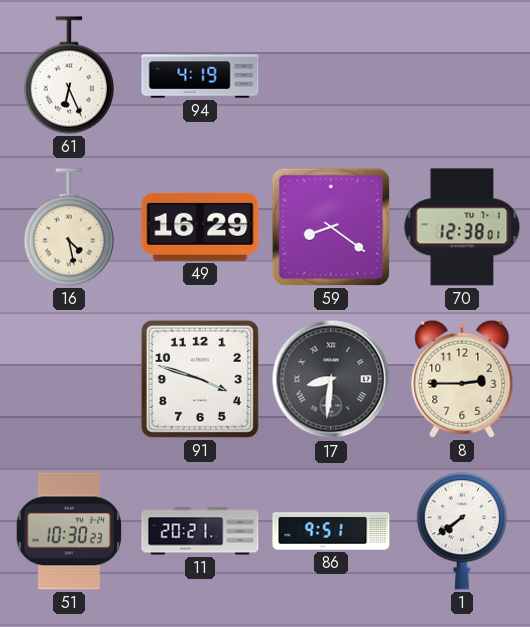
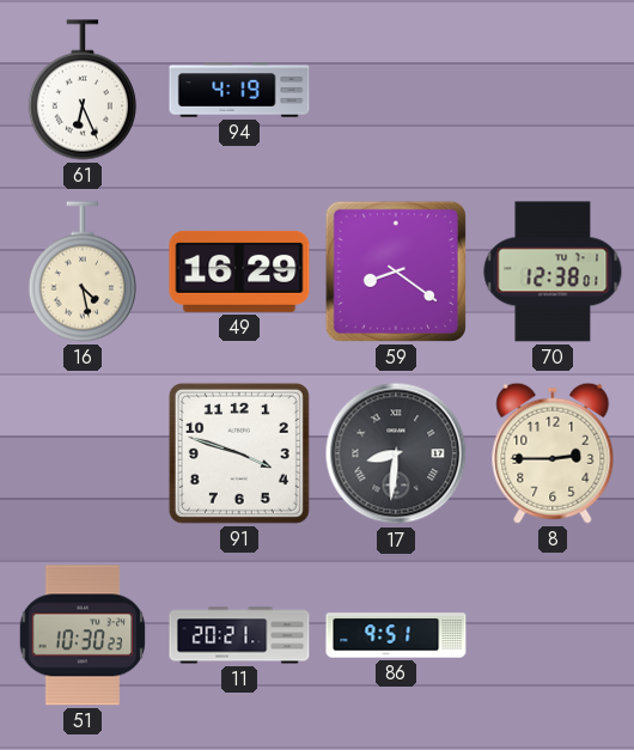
1: 7:39 -> none (462, 531)
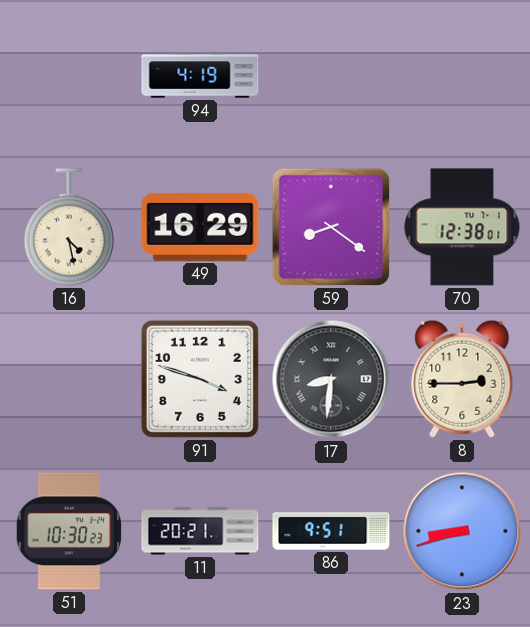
61: 6:26 -> none (83, 90)
23: none -> 8:42 (462, 531)
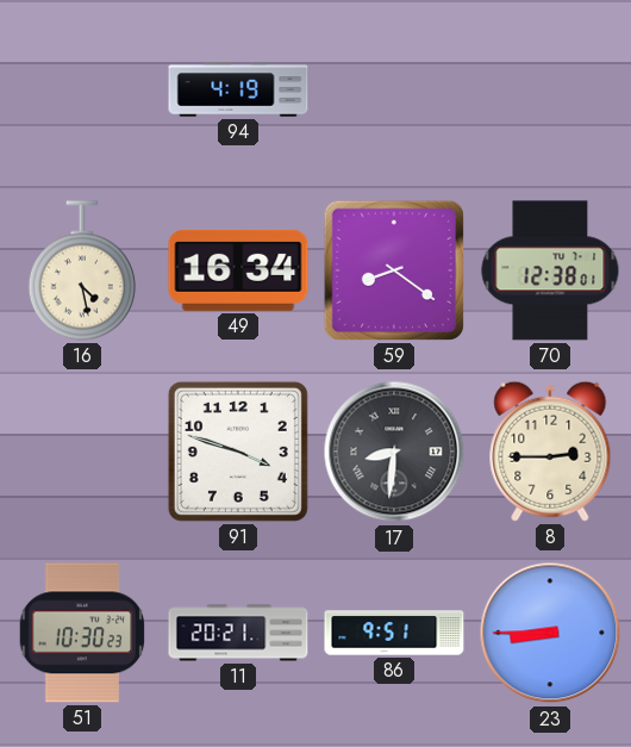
49: 16:29 -> 16:34 (238, 270)
23: 8:42 -> 8:45 (550, 633)
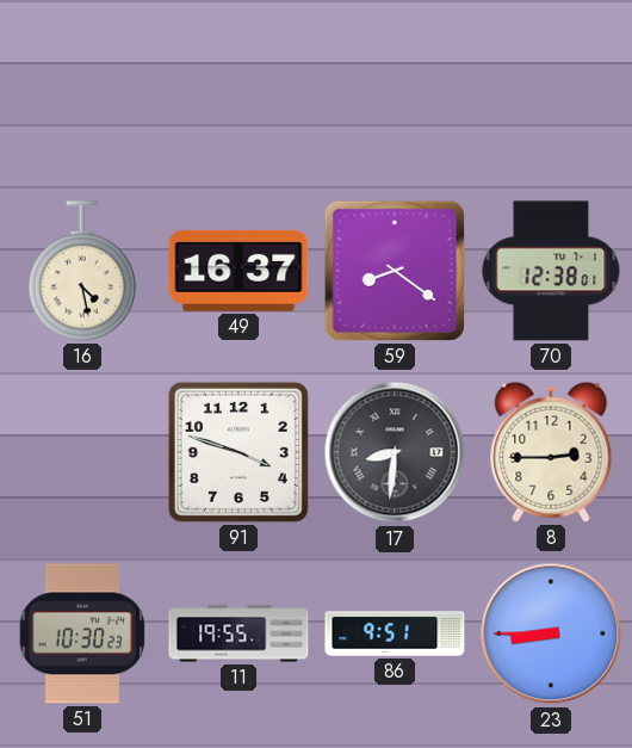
94: 4:19 -> none (238, 89)
49: 16:34 -> 16:37 (238, 271)
11: 20:21 -> 19:55 (238, 633)
